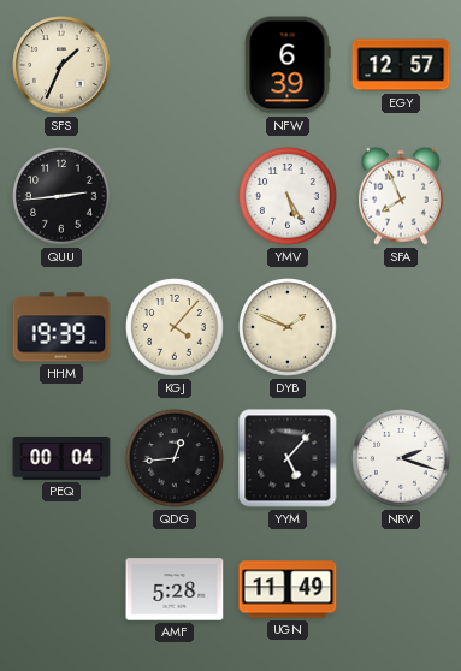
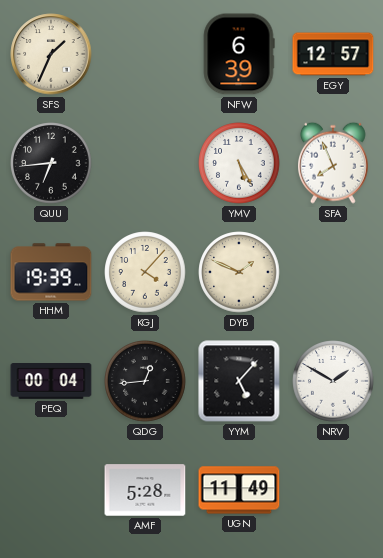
QUU: 2:44 -> 6:44 (51, 163)
NRV: 2:18 -> 1:50 (333, 381)
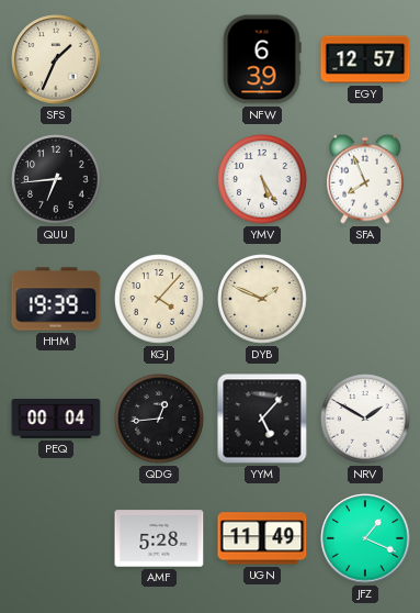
JFZ: none -> 1:19 (365, 538)
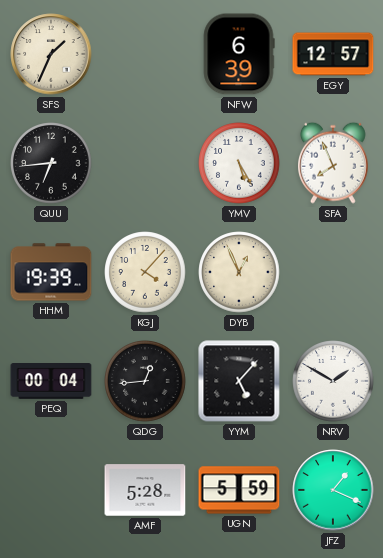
DYB: 1:49 -> 12:56 (239, 272)
UGN: 11:49 -> 5:59 (239, 490)
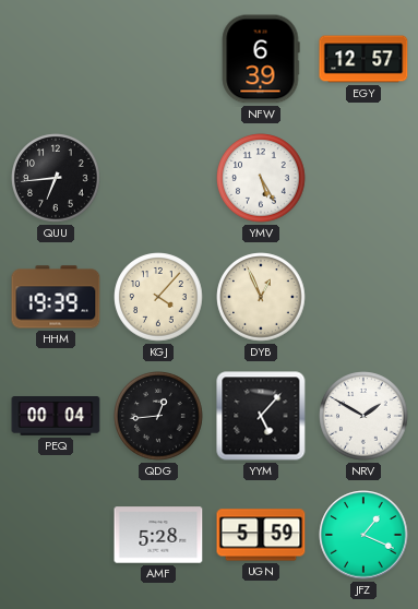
SFS: 1:34 -> none (51, 54)
SFA: 7:56 -> none (334, 163)
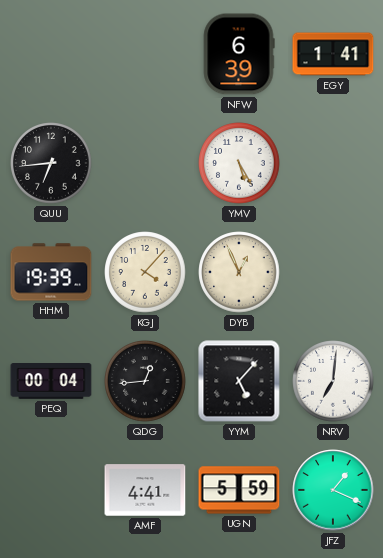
EGY: 12:57 -> 1:41 (333, 54)
NRV: 1:50 -> 7:01 (333, 381)
AMF: 5:28 -> 4:41 (145, 490)
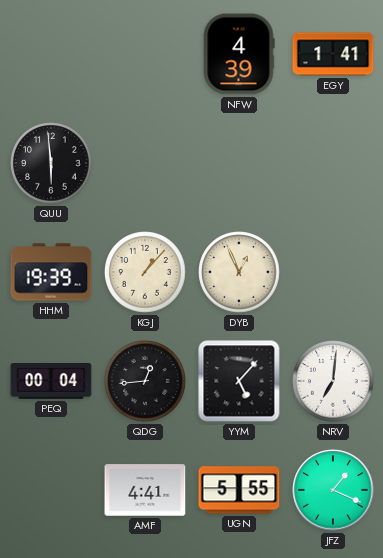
NFW: 6:39 -> 4:39 (239, 54)
QUU: 6:44 -> 5:59 (51, 163)
YMV: 5:25 -> none (239, 163)
KGJ: 4:07 -> 1:07 (145, 272)
UGN: 5:59 -> 5:55 (239, 490)
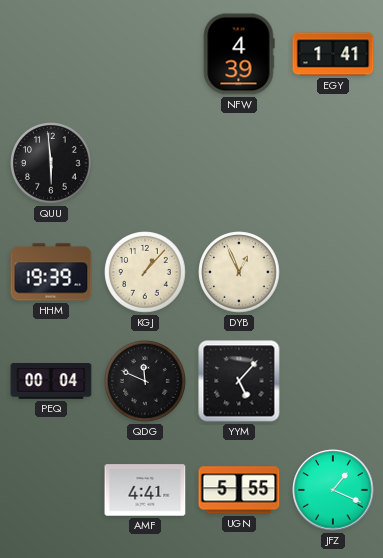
QDG: 12:44 -> 11:49 (145, 381)
NRV: 7:01 -> none (333, 381)
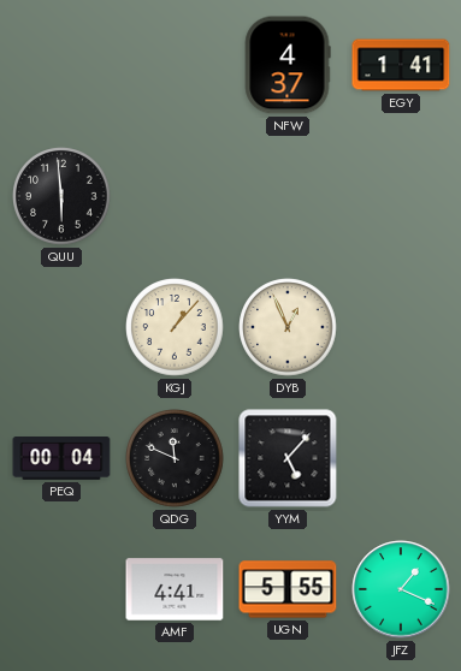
NFW: 4:39 -> 4:37 (288, 65)
HHM: 19:39 -> none (51, 272)
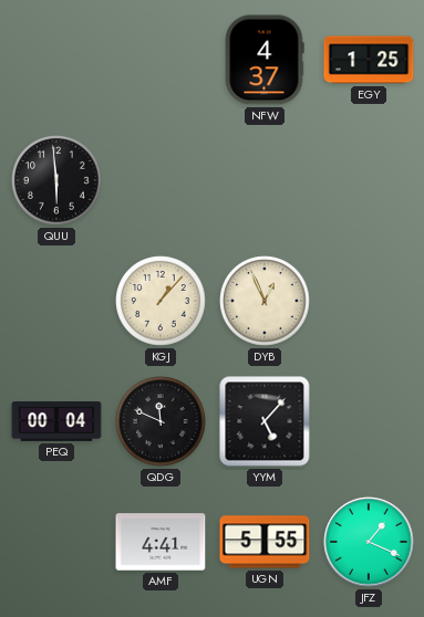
EGY: 1:41 -> 1:25 (369, 60)
